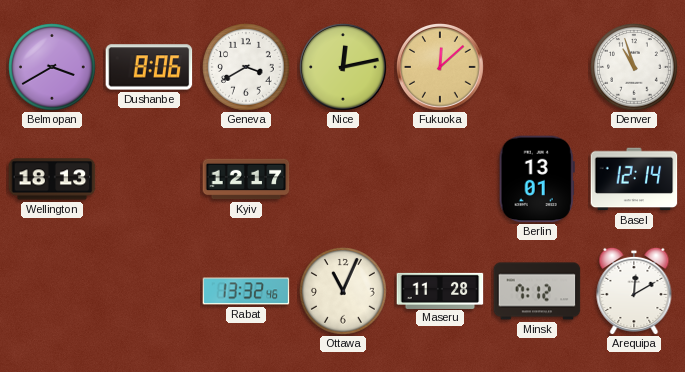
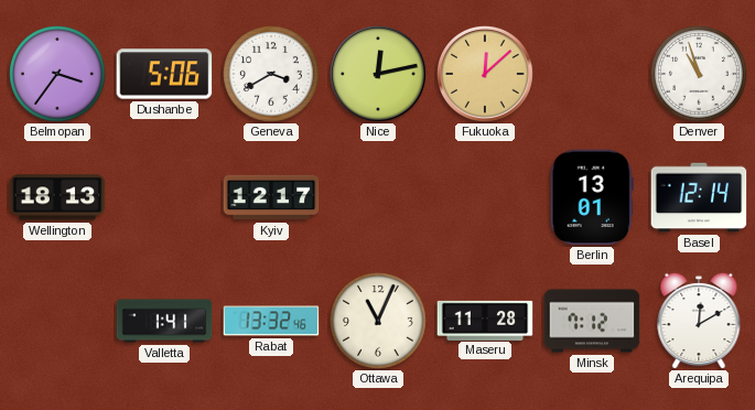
Belmopan: 3:40 -> 3:36 (58, 75)
Dushanbe: 8:06 -> 5:06 (164, 74)
Valletta: none -> 1:41 (164, 321)
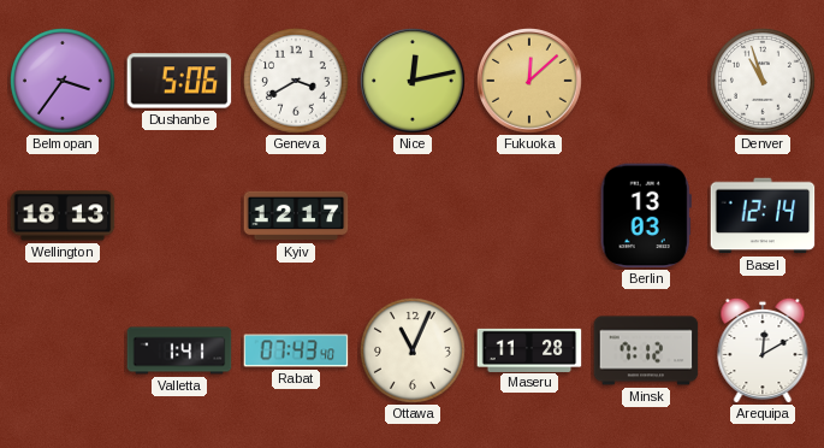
Berlin: 13:01 -> 13:03 (646, 216)
Rabat: 13:32 -> 07:43 (296, 350)
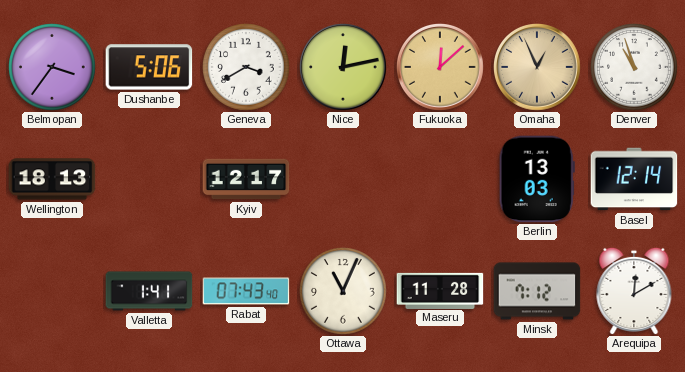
Omaha: none -> 12:56 (537, 67)
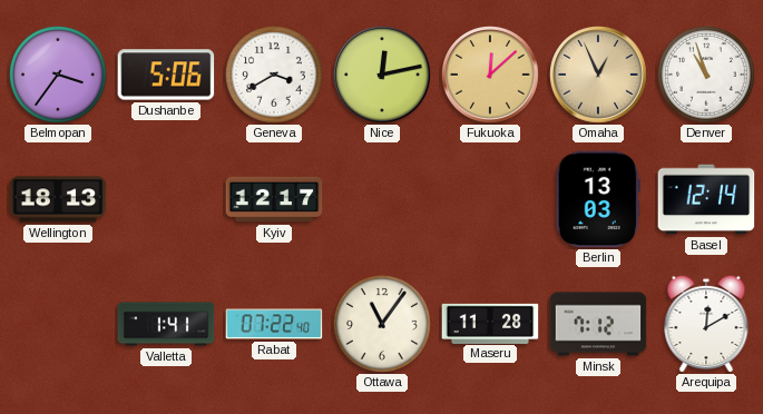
Rabat: 07:43 -> 07:22 (274, 324)
Ottawa: 11:04 -> 11:06 (383, 325)
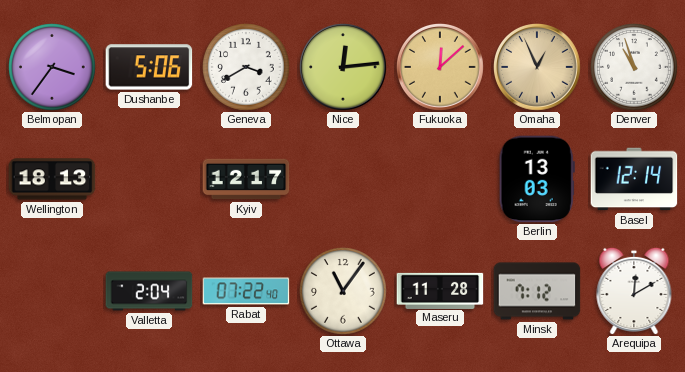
Nice: 12:13 -> 12:14 (343, 67)
Valletta: 1:41 -> 2:04 (149, 291)
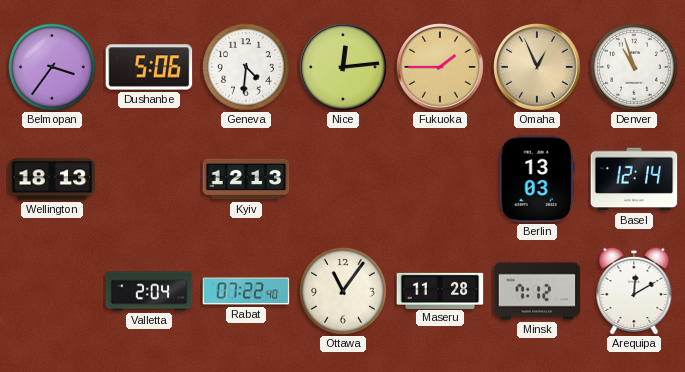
Geneva: 3:40 -> 4:31 (247, 68)
Fukuoka: 12:08 -> 1:45 (440, 67)
Kyiv: 12:17 -> 12:13 (246, 179)
